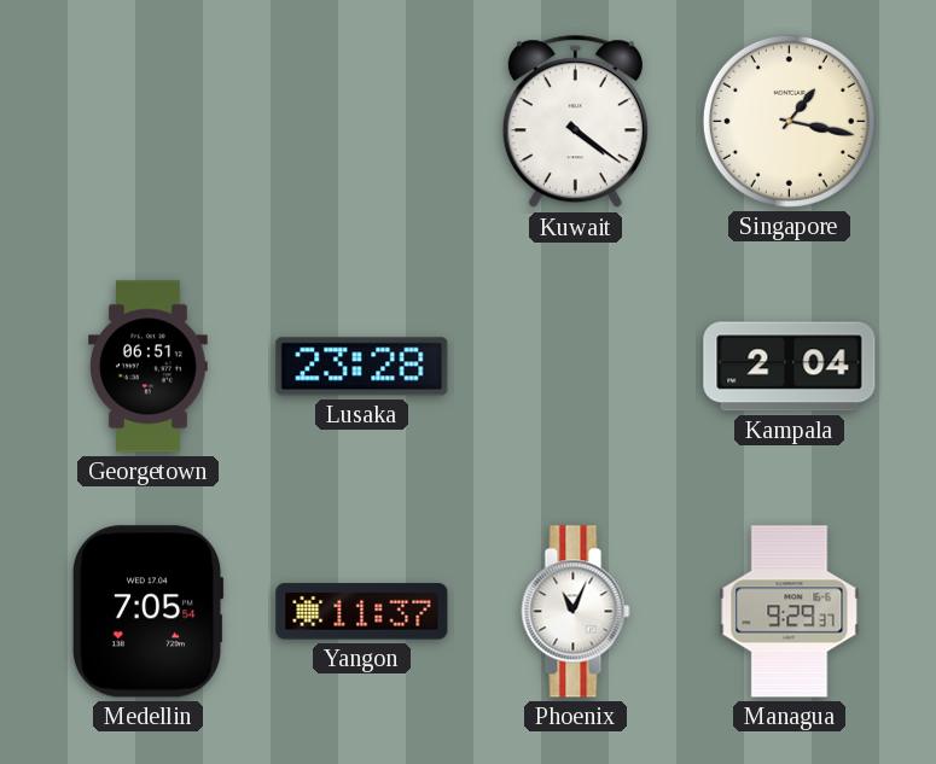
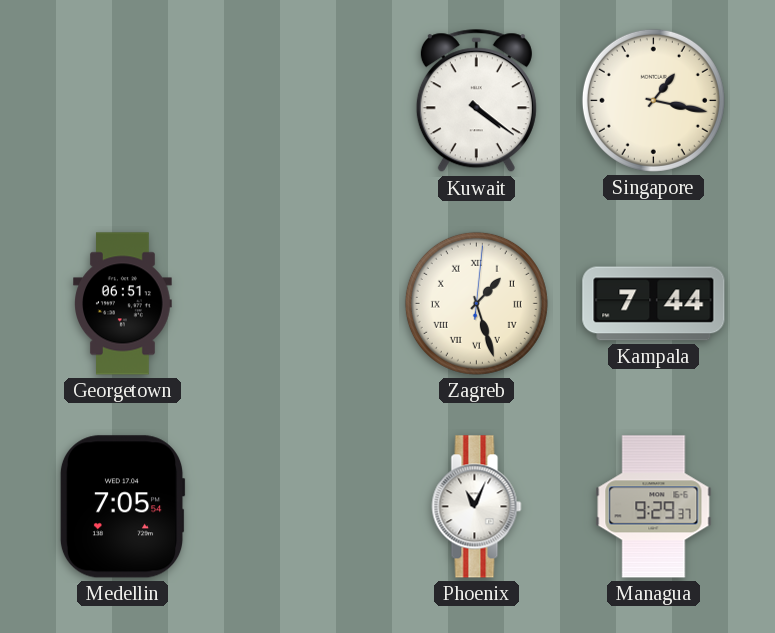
Lusaka: 23:28 -> none (362, 367)
Zagreb: none -> 1:27 (476, 303)
Kampala: 2:04 -> 7:44 (654, 304)
Yangon: 11:37 -> none (362, 612)
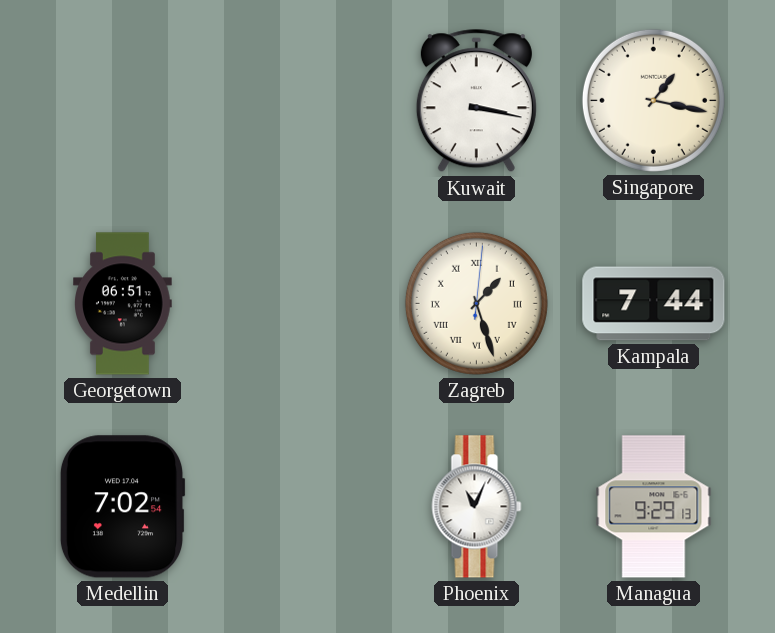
Kuwait: 4:21 -> 3:17 (476, 101)
Medellin: 7:05 -> 7:02 (122, 507)
Managua: 9:29:37 -> 9:29:13 (654, 507)
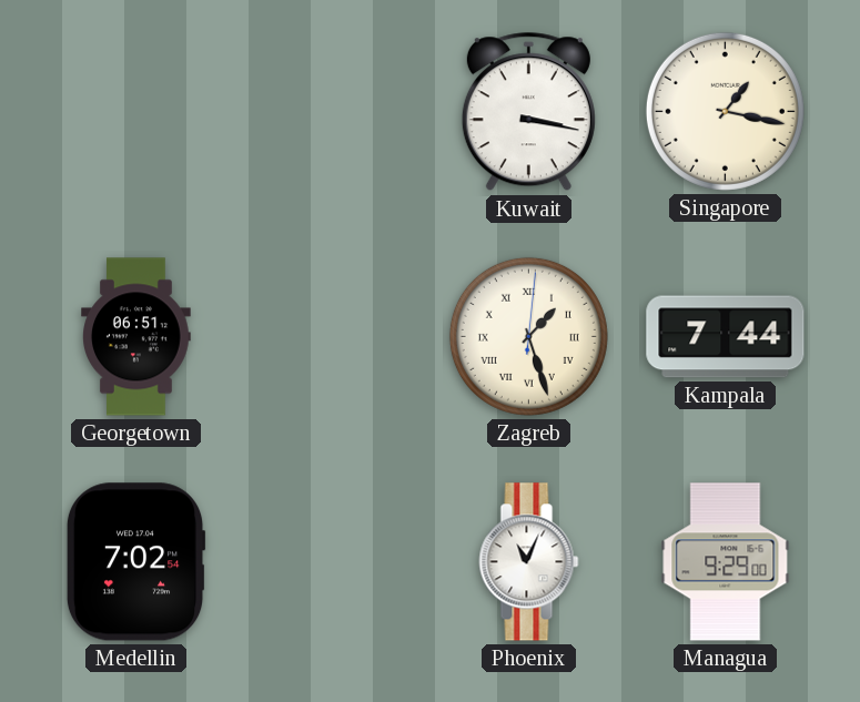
Managua: 9:29:13 -> 9:29:00 (726, 562)
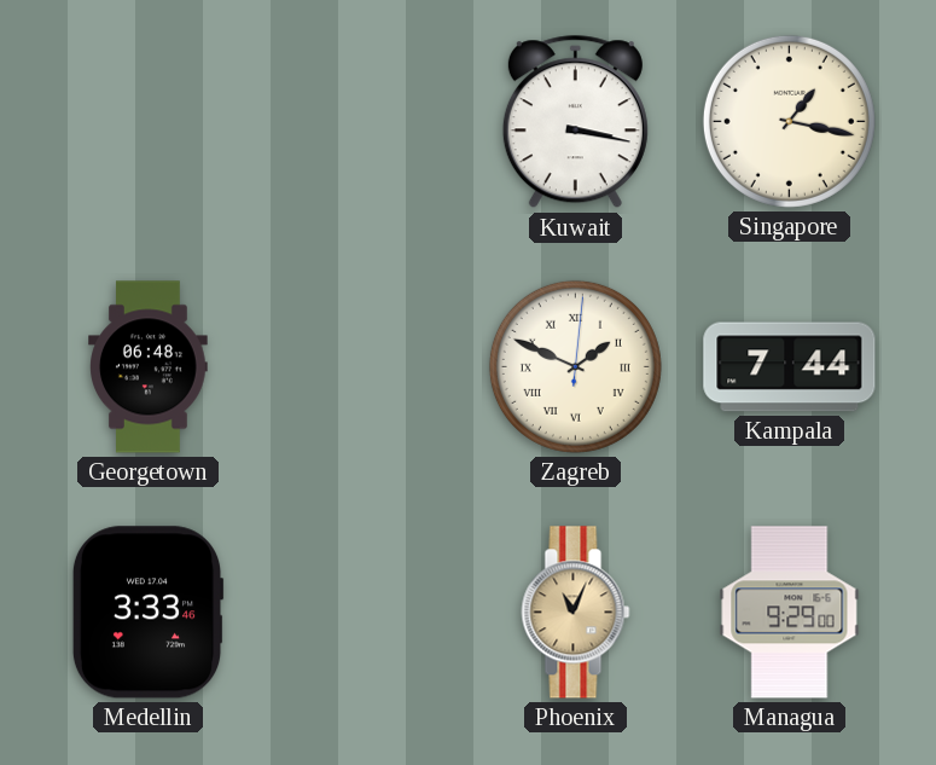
Georgetown: 06:51 -> 06:48 (149, 367)
Zagreb: 1:27 -> 1:49 (575, 366)
Medellin: 7:02 -> 3:33 (147, 613)
Phoenix dial: white -> champagne (576, 613)
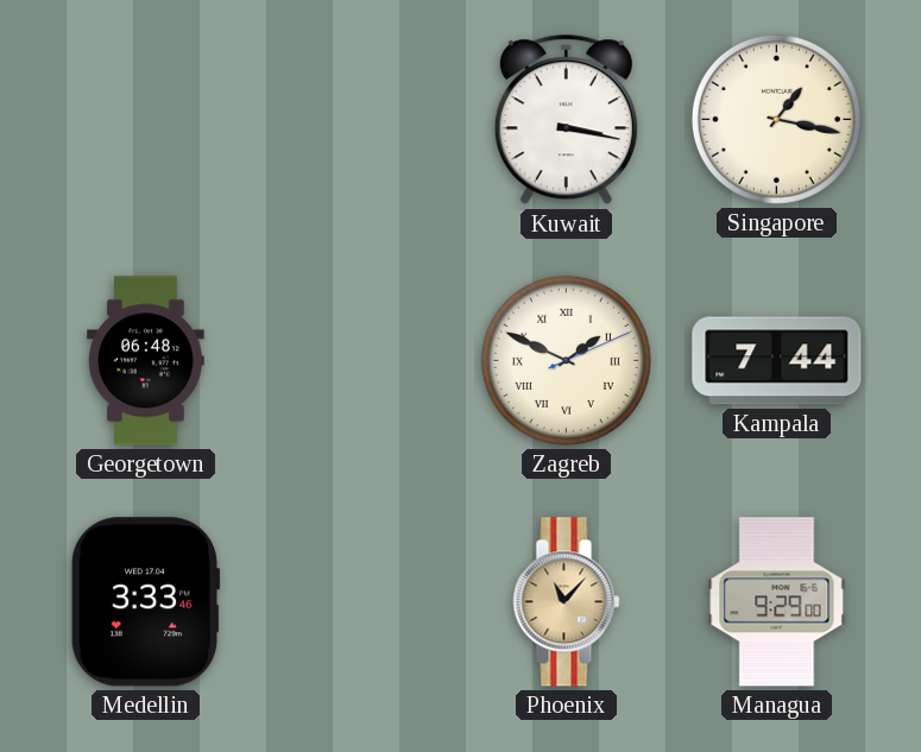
Zagreb: 1:49:01 -> 1:49:11 (566, 360)
Phoenix: 11:04 -> 11:07 (567, 602)
